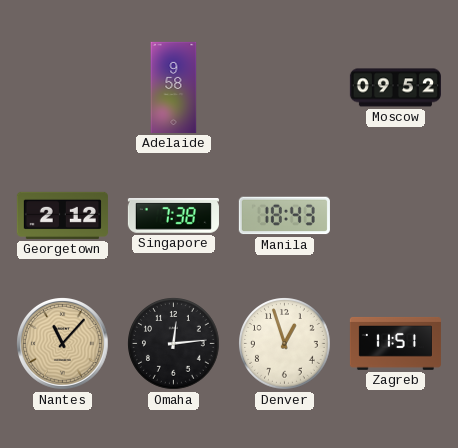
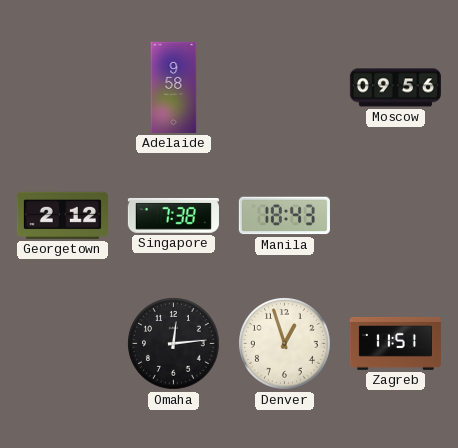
Moscow: 09:52 -> 09:56 (395, 88)
Nantes: 11:07 -> none (63, 344)
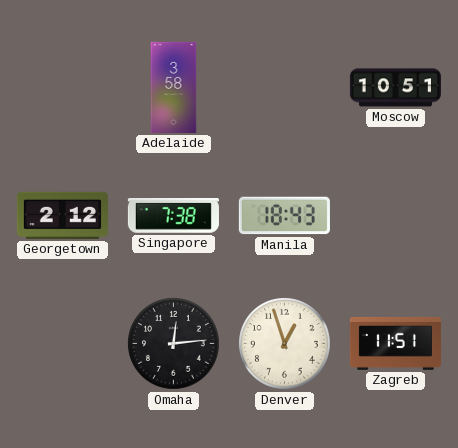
Adelaide: 9:58 -> 3:58 (174, 87)
Moscow: 09:56 -> 10:51 (395, 88)
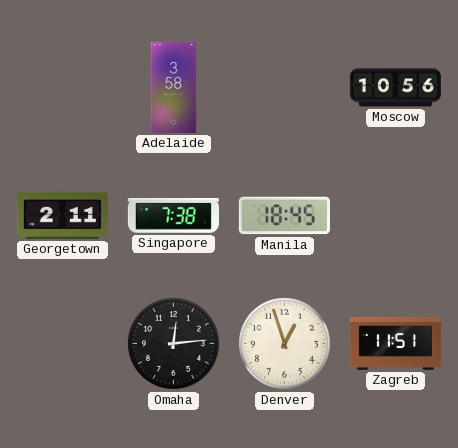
Moscow: 10:51 -> 10:56 (395, 88)
Georgetown: 2:12 -> 2:11 (62, 215)
Manila: 18:43 -> 18:45 (284, 216)
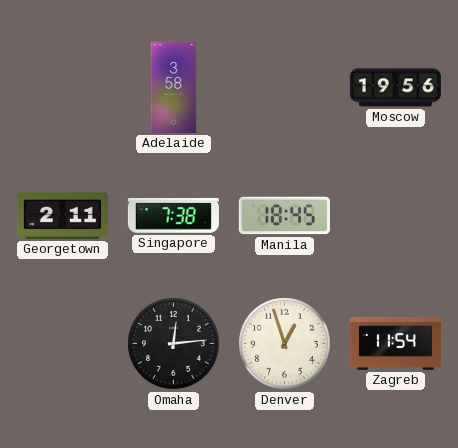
Moscow: 10:56 -> 19:56 (395, 88)
Zagreb: 11:51 -> 11:54 (395, 343)
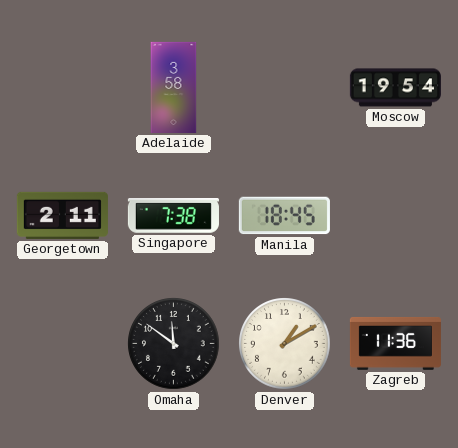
Moscow: 19:56 -> 19:54 (395, 88)
Omaha: 12:14 -> 11:51 (174, 344)
Denver: 12:57 -> 1:10 (285, 344)
Zagreb: 11:54 -> 11:36 (395, 343)
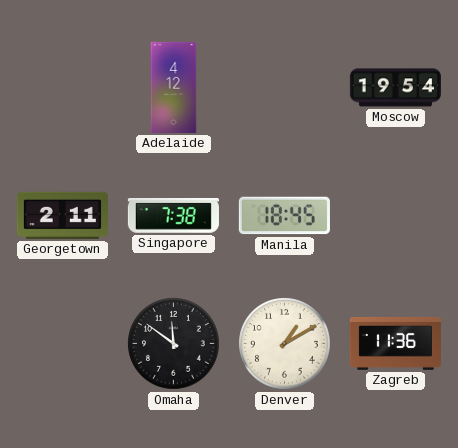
Adelaide: 3:58 -> 4:12 (174, 87)
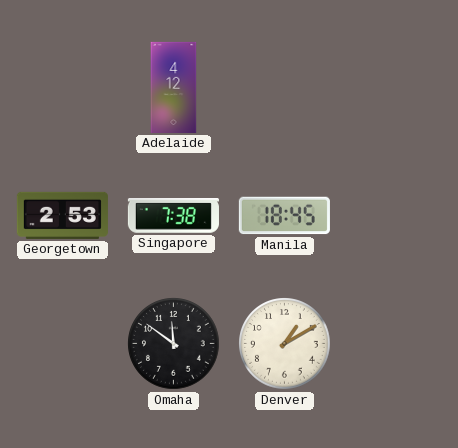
Moscow: 19:54 -> none (395, 88)
Georgetown: 2:11 -> 2:53 (62, 215)
Zagreb: 11:36 -> none (395, 343)
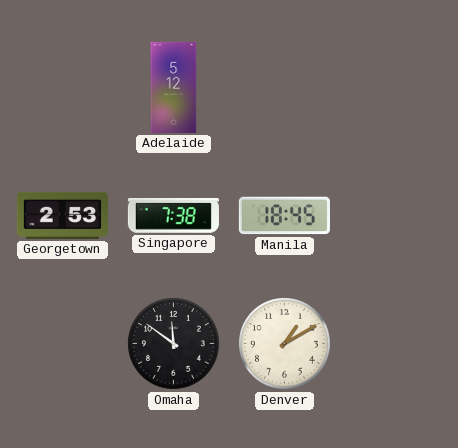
Adelaide: 4:12 -> 5:12 (174, 87)
